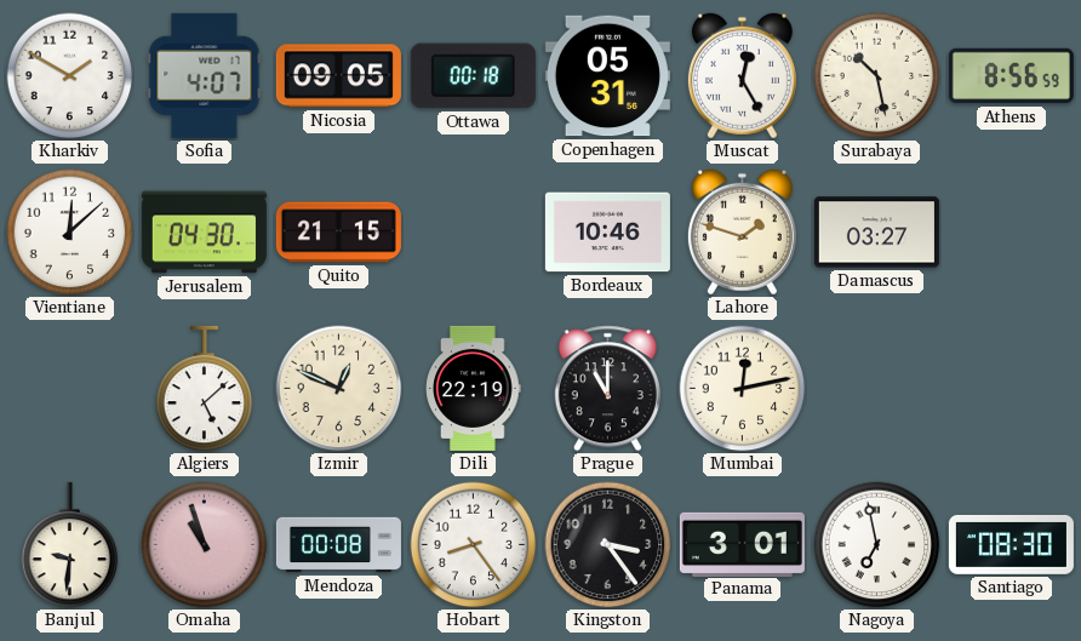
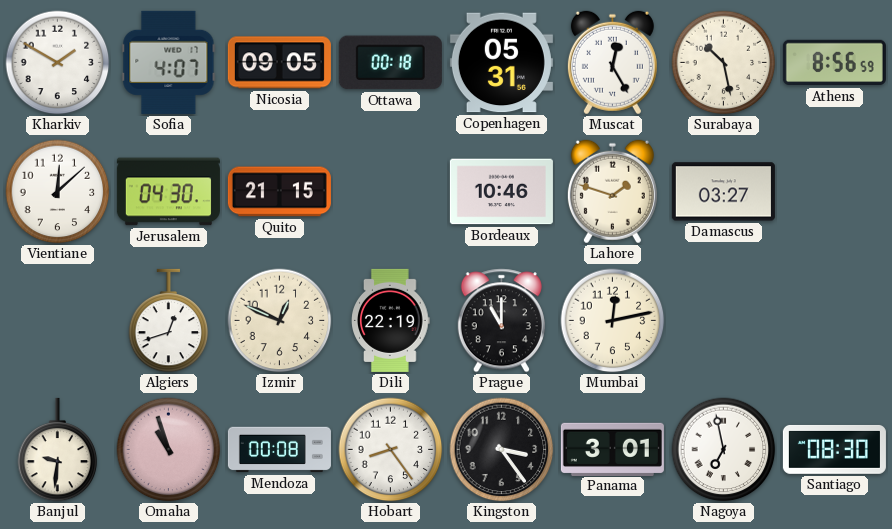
Algiers: 5:08 -> 12:42 (169, 321)
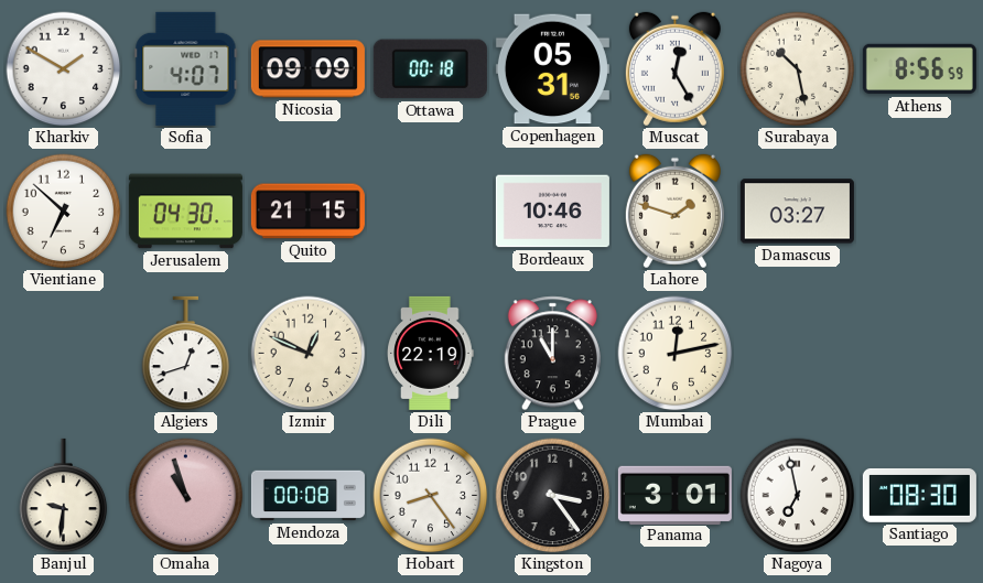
Nicosia: 09:05 -> 09:09 (307, 69)
Vientiane: 12:08 -> 6:52 (64, 212)
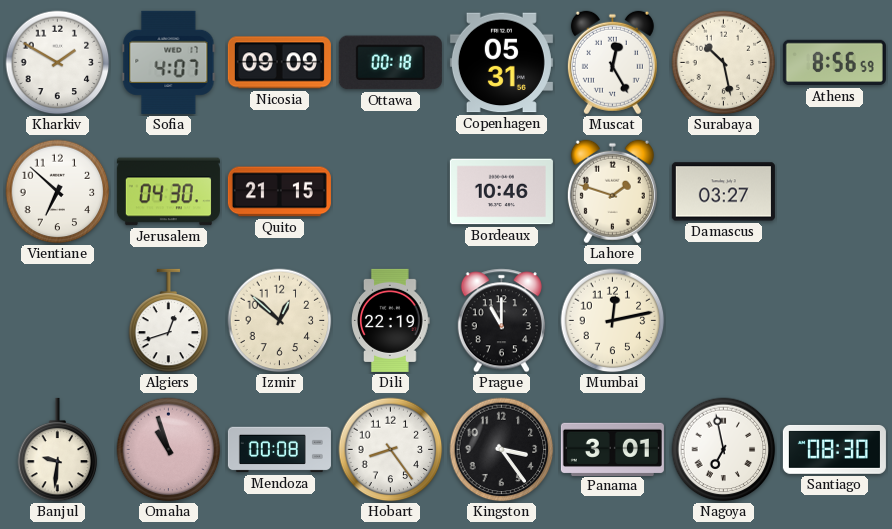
Izmir: 12:49 -> 12:52 (280, 321)
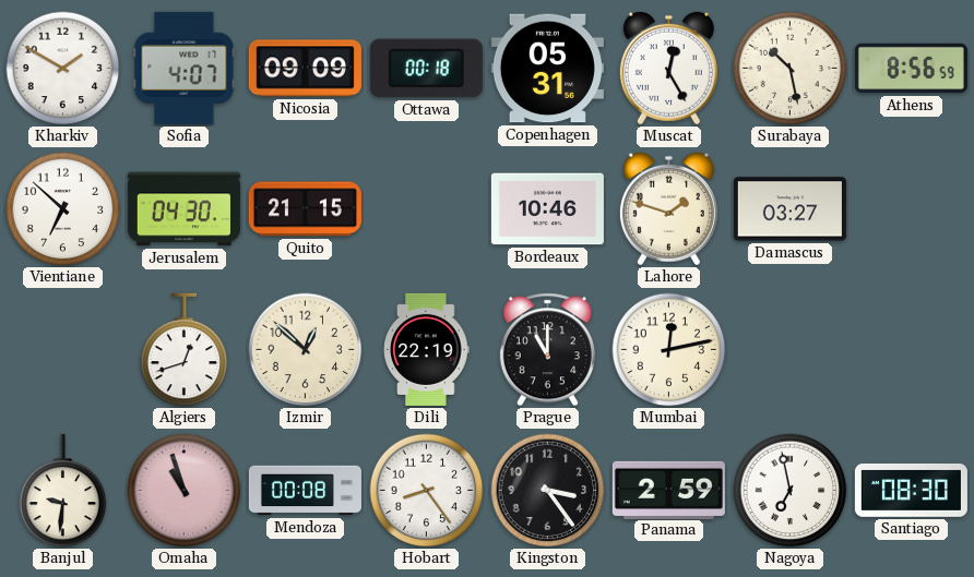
Panama: 3:01 -> 2:59 (668, 490)
